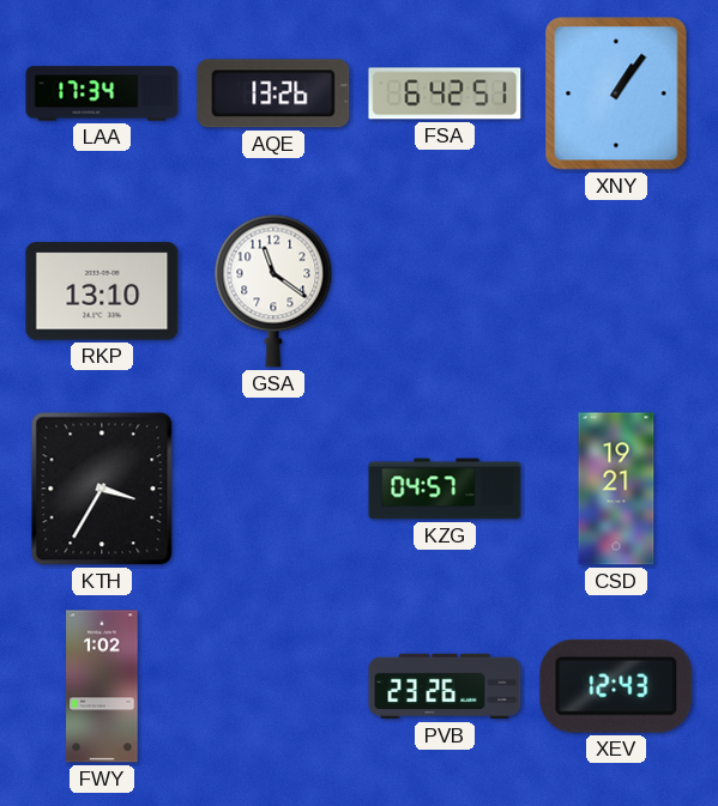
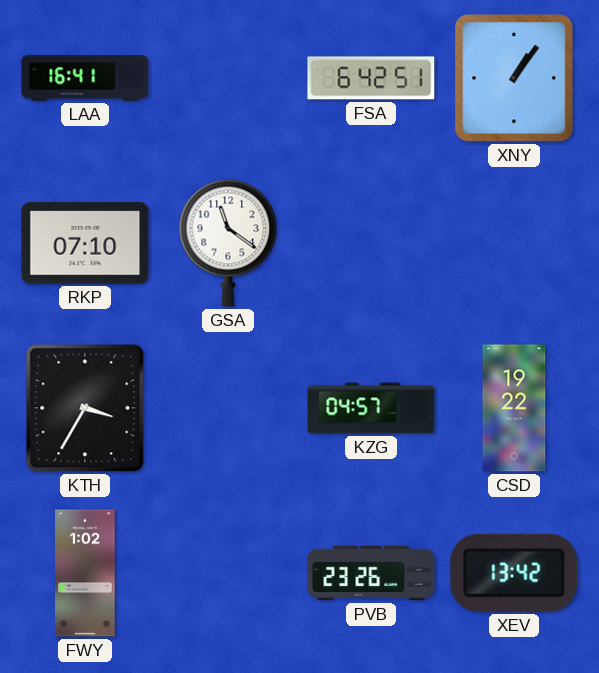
LAA: 17:34 -> 16:41 (85, 78)
AQE: 13:26 -> none (273, 93)
RKP: 13:10 -> 07:10 (85, 243)
CSD: 19:21 -> 19:22 (514, 408)
XEV: 12:43 -> 13:42 (514, 573)
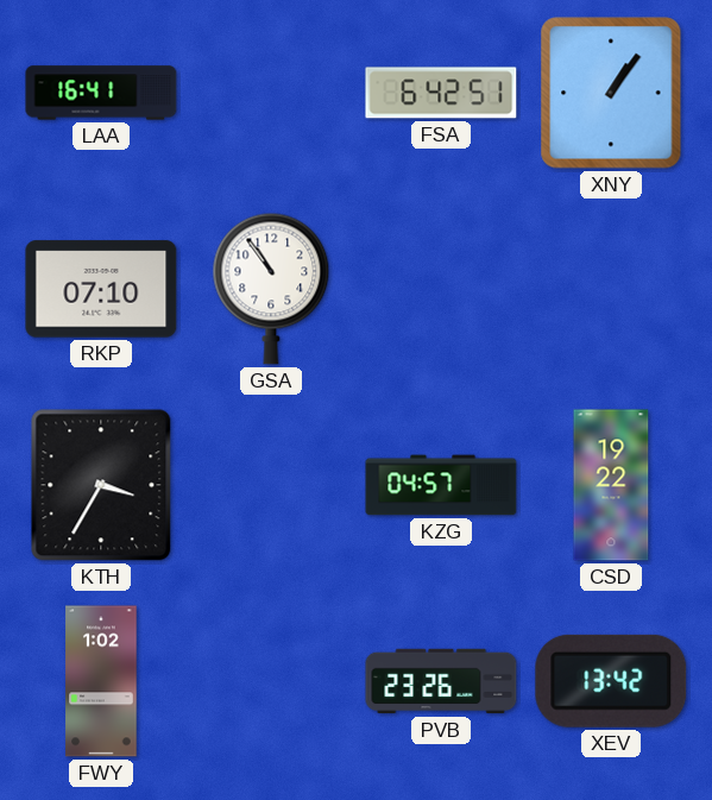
GSA: 11:21 -> 10:54 (271, 289)
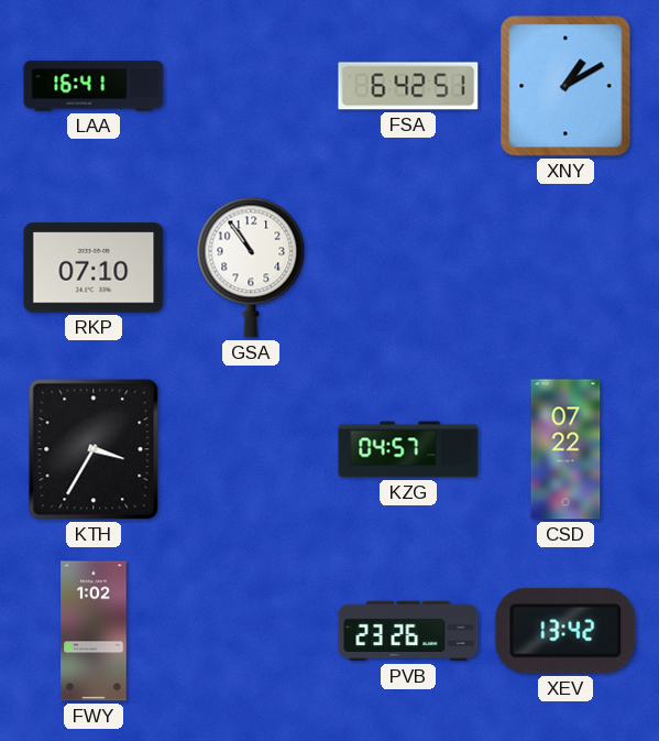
XNY: 1:06 -> 1:10 (565, 86)
CSD: 19:22 -> 07:22 (565, 449)
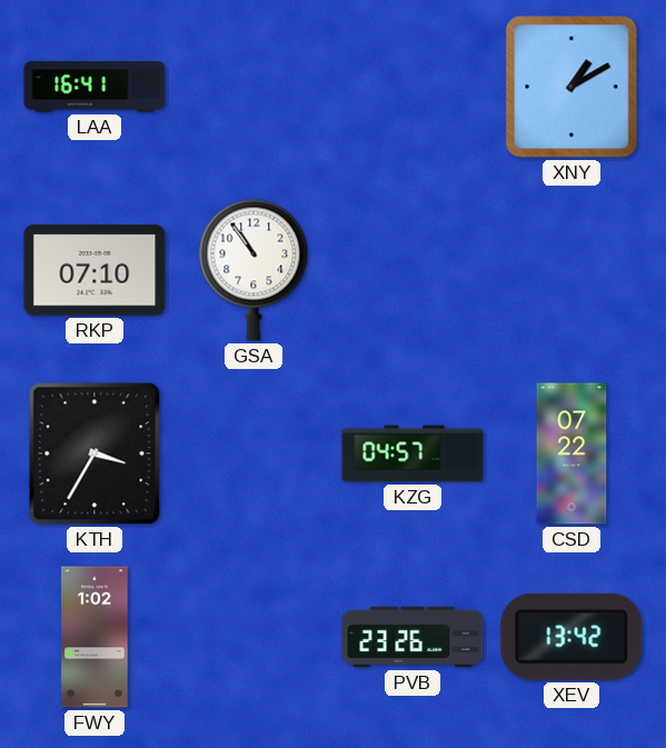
FSA: 6:42 -> none (408, 86)
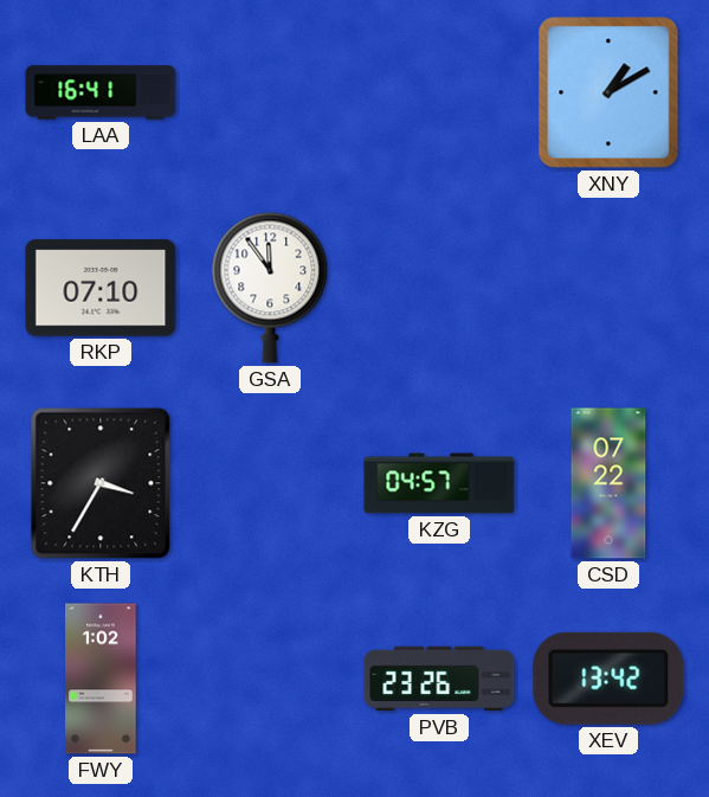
GSA: 10:54 -> 11:54 (270, 288)
